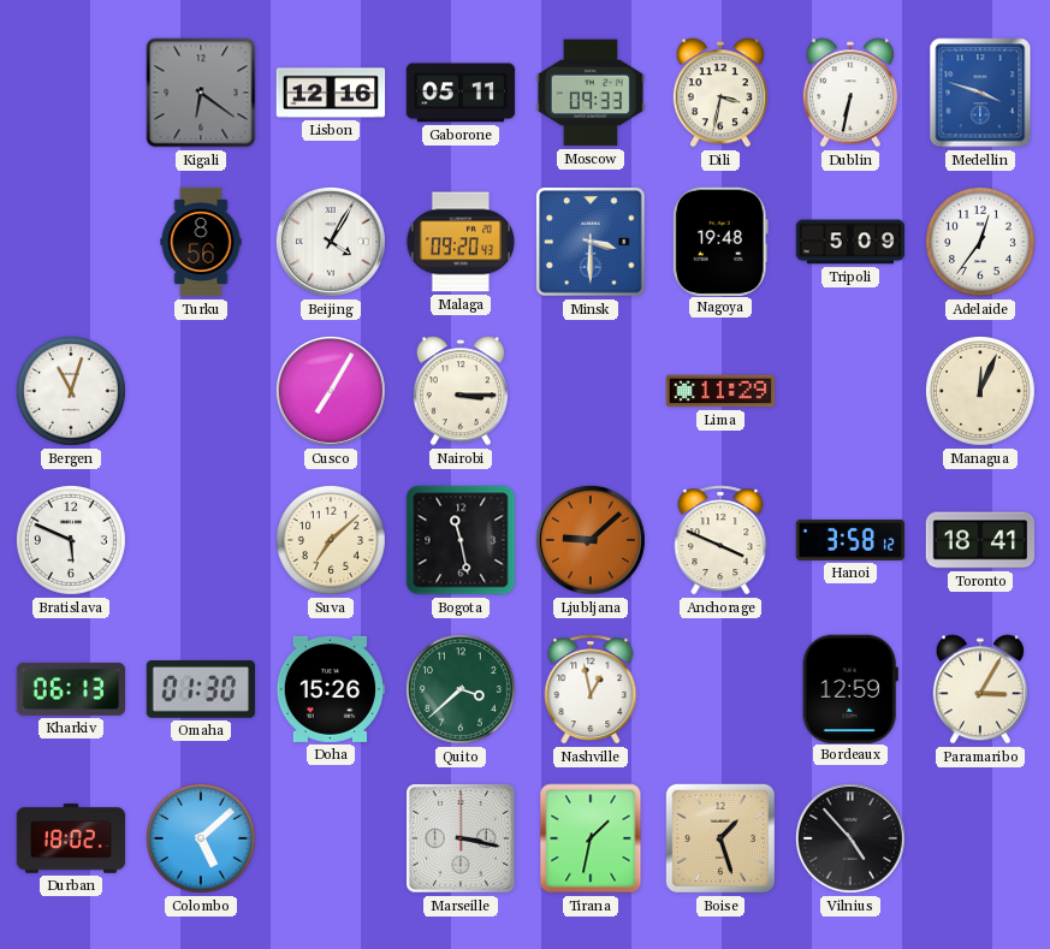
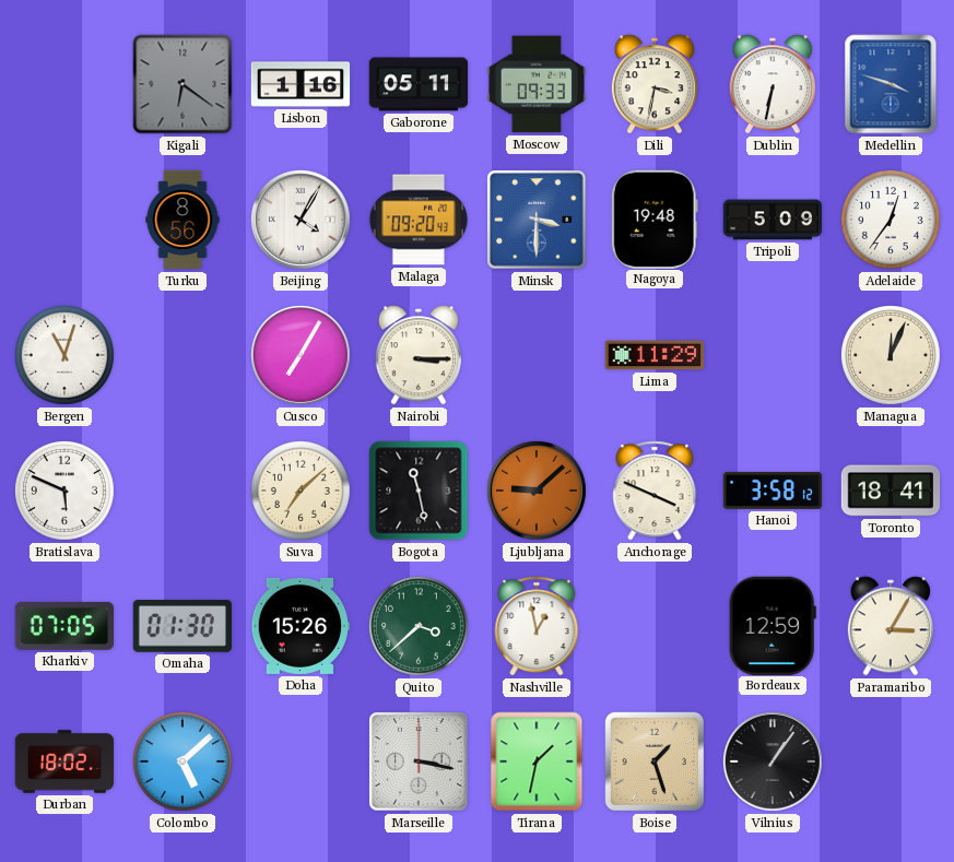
Lisbon: 12:16 -> 1:16 (301, 84)
Kharkiv: 06:13 -> 07:05 (64, 626)
Vilnius: 4:53 -> 1:06 (773, 761)
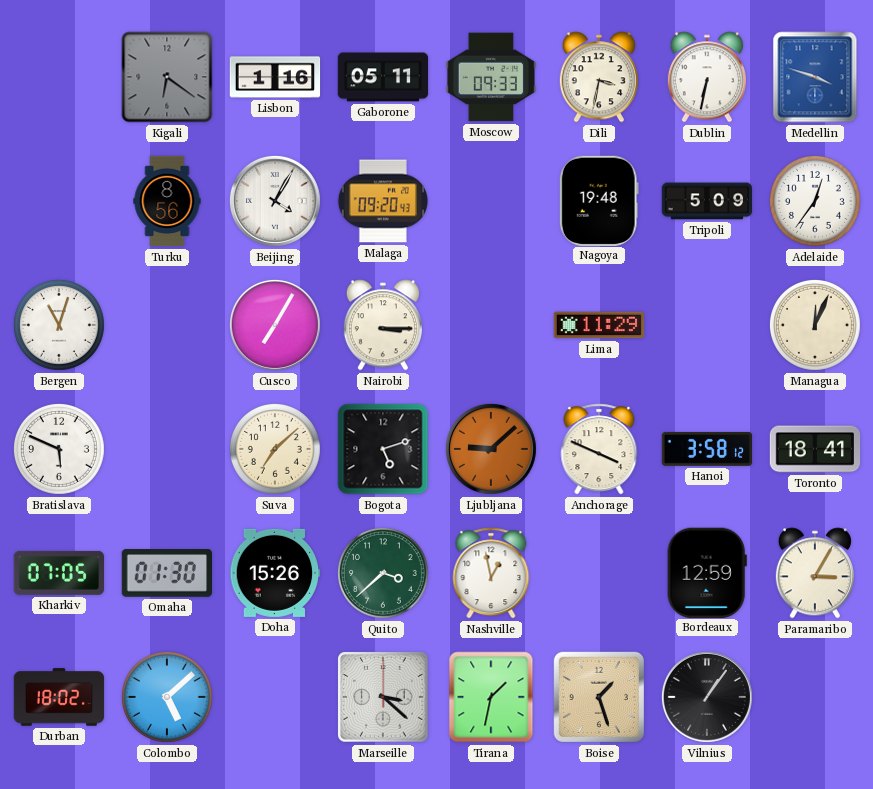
Minsk: 3:30 -> none (537, 220)
Bogota: 11:28 -> 5:12 (383, 449)
Marseille: 3:17 -> 3:22 (383, 697)
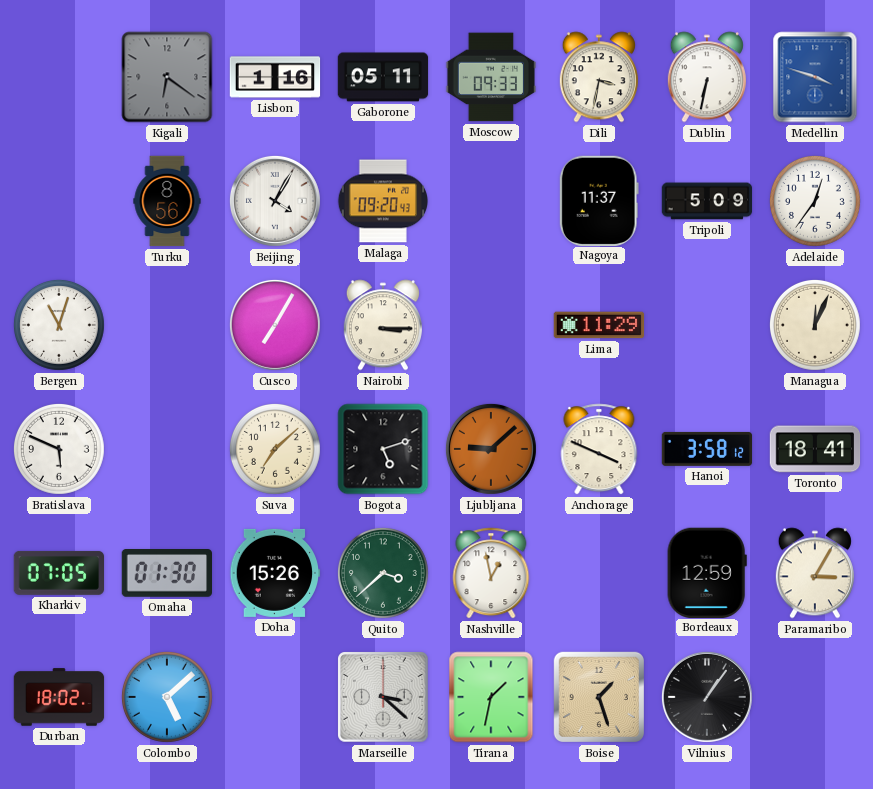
Nagoya: 19:48 -> 11:37 (599, 200)
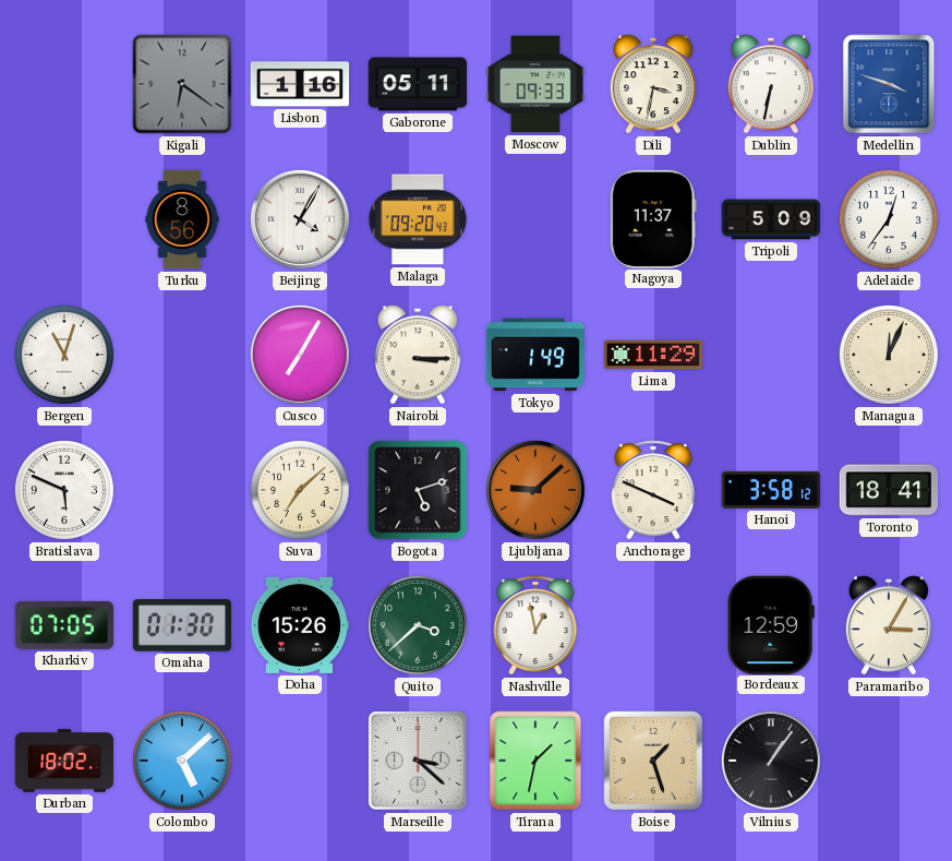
Tokyo: none -> 1:49 (534, 355)
